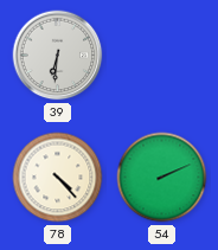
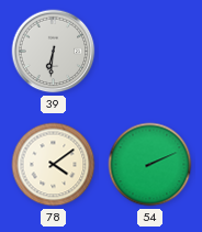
78: 4:23 -> 4:09 (54, 165)
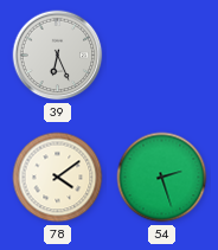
39: 6:31 -> 6:26 (58, 56)
54: 2:11 -> 2:27 (162, 178)
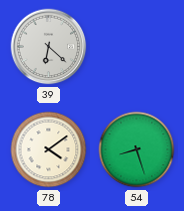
39: 6:26 -> 6:22 (49, 47)
54: 2:27 -> 8:27 (137, 150)
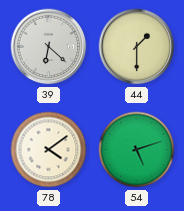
44: none -> 1:30 (137, 47)
54: 8:27 -> 5:12 (137, 150)
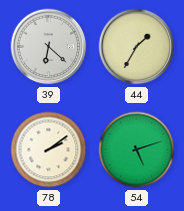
44: 1:30 -> 1:35 (137, 47)
78: 4:09 -> 2:09 (49, 150)
